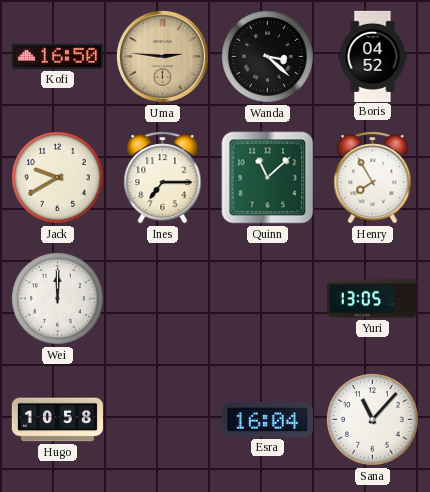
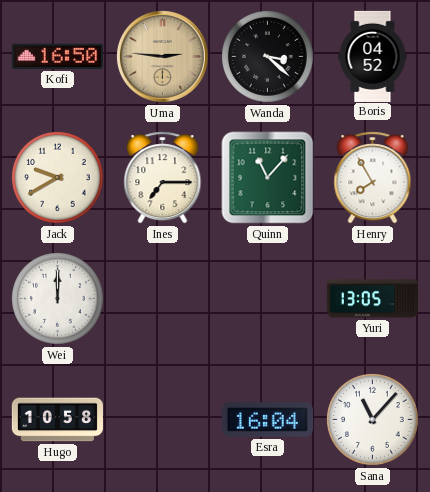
Quinn: 11:08 -> 11:07 (268, 178)
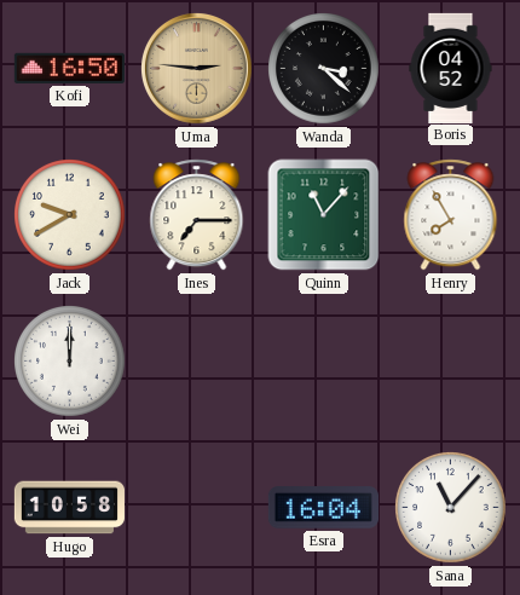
Yuri: 13:05 -> none (372, 299)
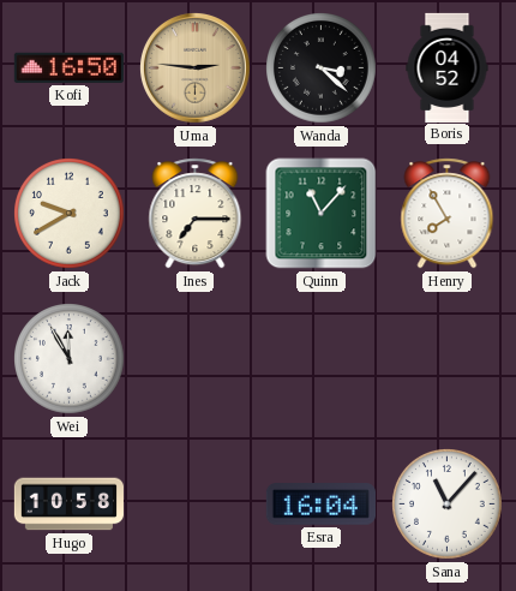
Wei: 12:00 -> 11:55 (70, 359)
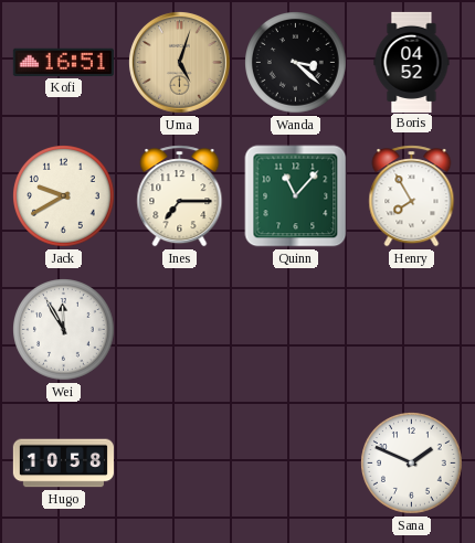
Kofi: 16:50 -> 16:51 (63, 62)
Uma: 2:46 -> 5:03 (179, 62)
Esra: 16:04 -> none (320, 505)
Sana: 11:07 -> 1:49 (412, 464)
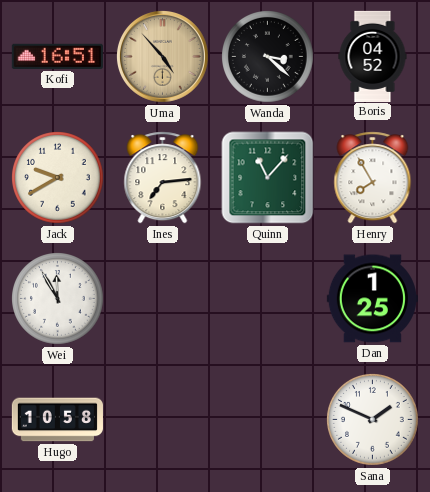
Uma: 5:03 -> 4:53 (162, 56)
Ines: 7:15 -> 7:14 (163, 178)
Dan: none -> 1:25 (372, 299)
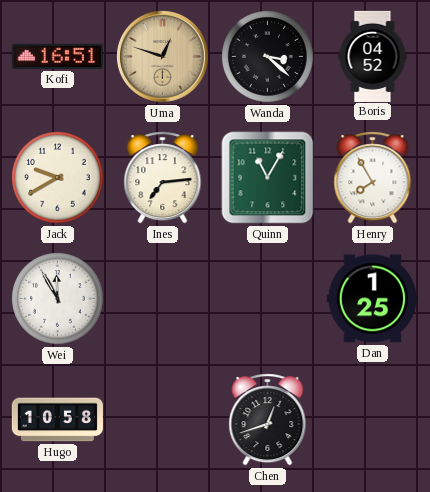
Uma: 4:53 -> 12:48 (162, 56)
Quinn: 11:07 -> 11:05 (268, 178)
Chen: none -> 12:42 (268, 420)
Sana: 1:49 -> none (373, 420)
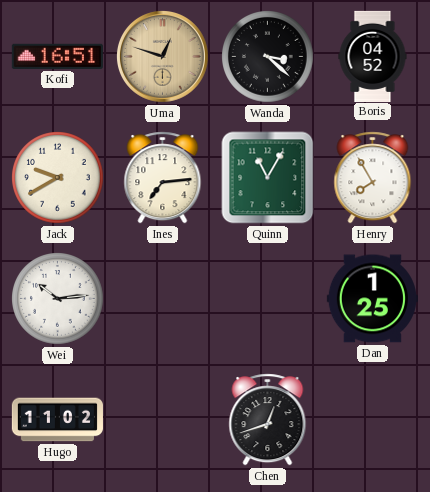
Wei: 11:55 -> 10:14 (58, 299)
Hugo: 10:58 -> 11:02 (57, 420)
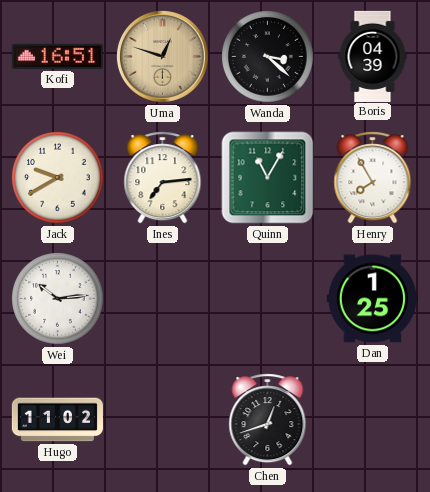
Boris: 04:52 -> 04:39 (373, 56)
